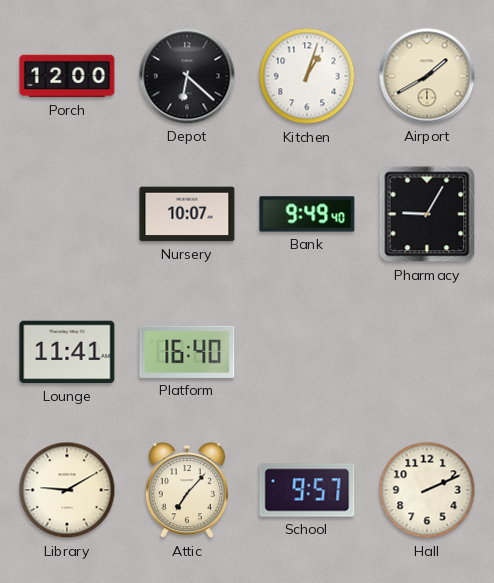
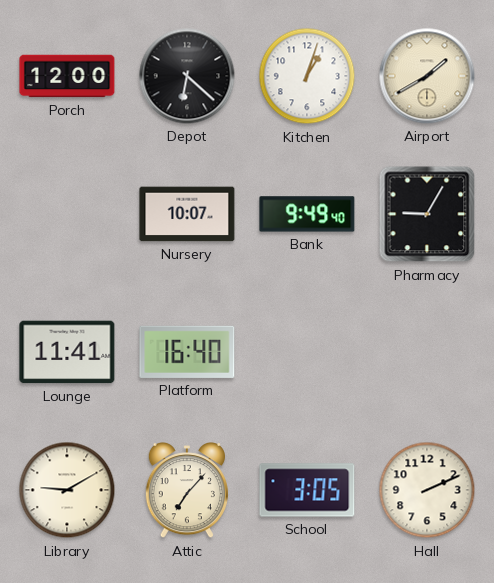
School: 9:57 -> 3:05 (307, 490)
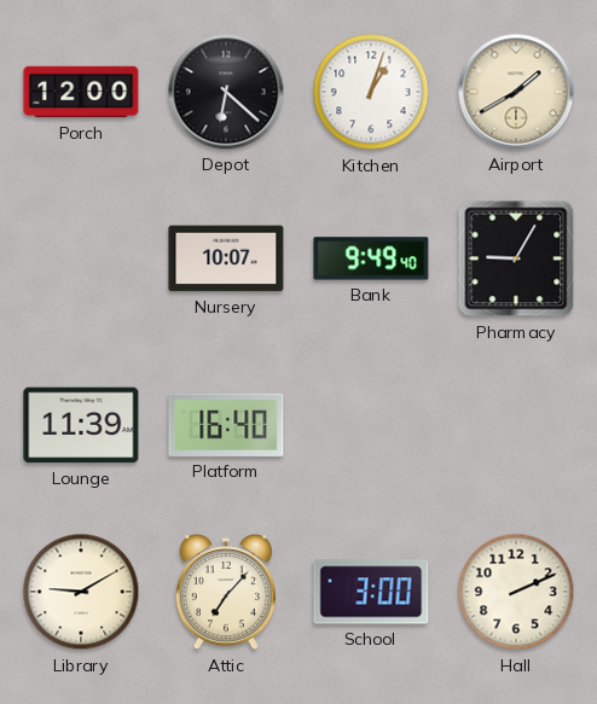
Lounge: 11:41 -> 11:39 (81, 425)
School: 3:05 -> 3:00 (371, 592)
